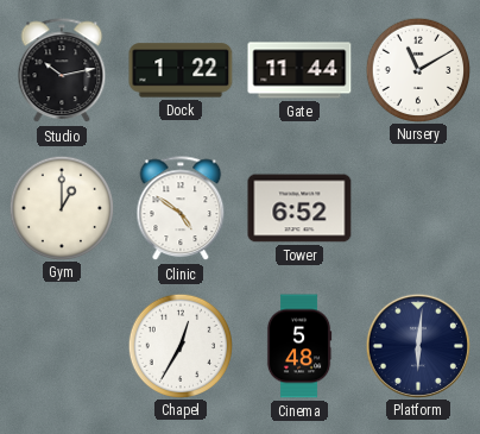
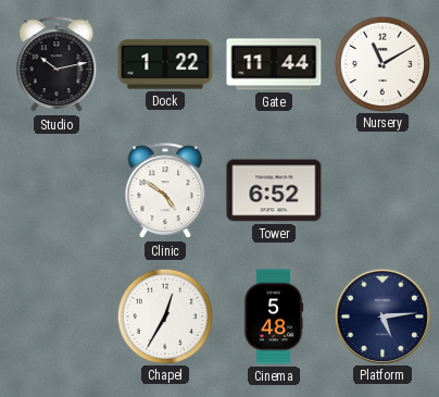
Gym: 1:00 -> none (61, 207)
Platform: 6:01 -> 5:14 (381, 315)
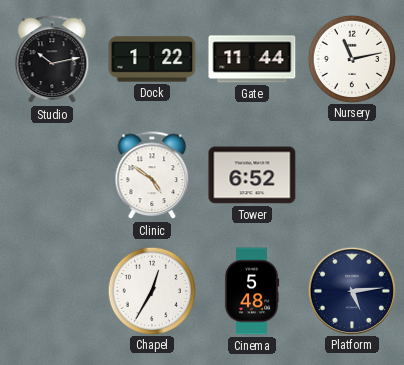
Nursery: 11:10 -> 11:13 (351, 58)
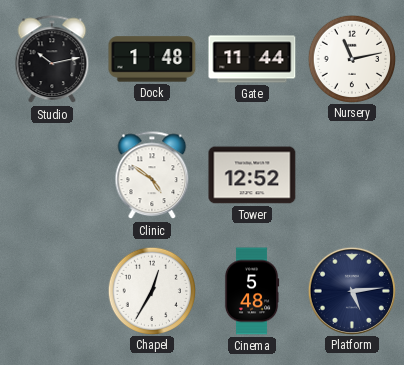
Dock: 1:22 -> 1:48 (152, 59)
Tower: 6:52 -> 12:52 (252, 175)
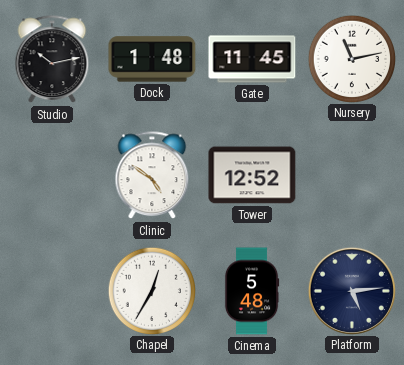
Gate: 11:44 -> 11:45 (252, 59)
